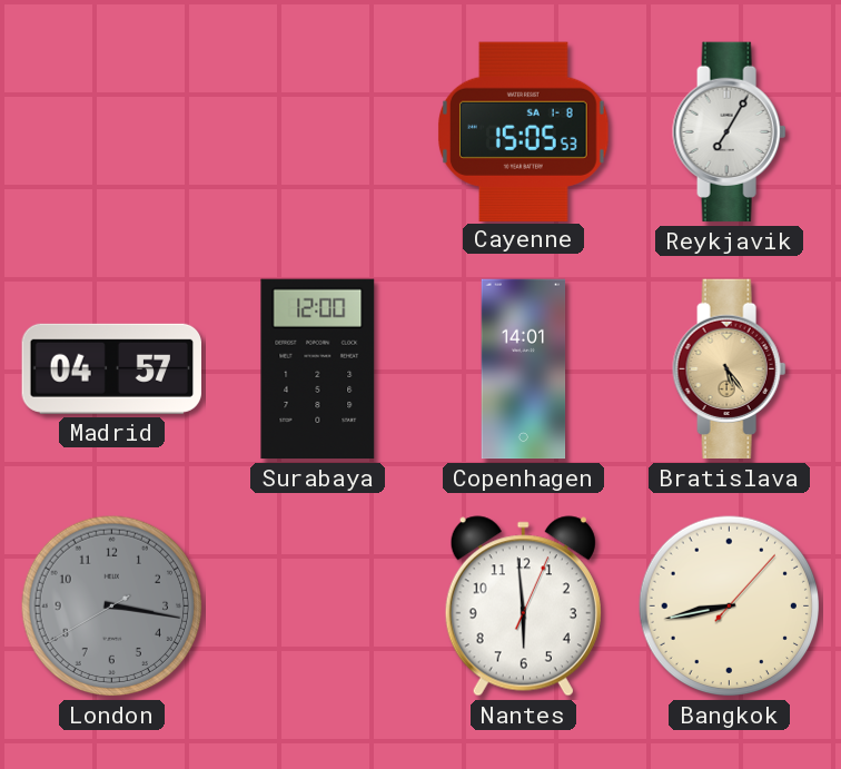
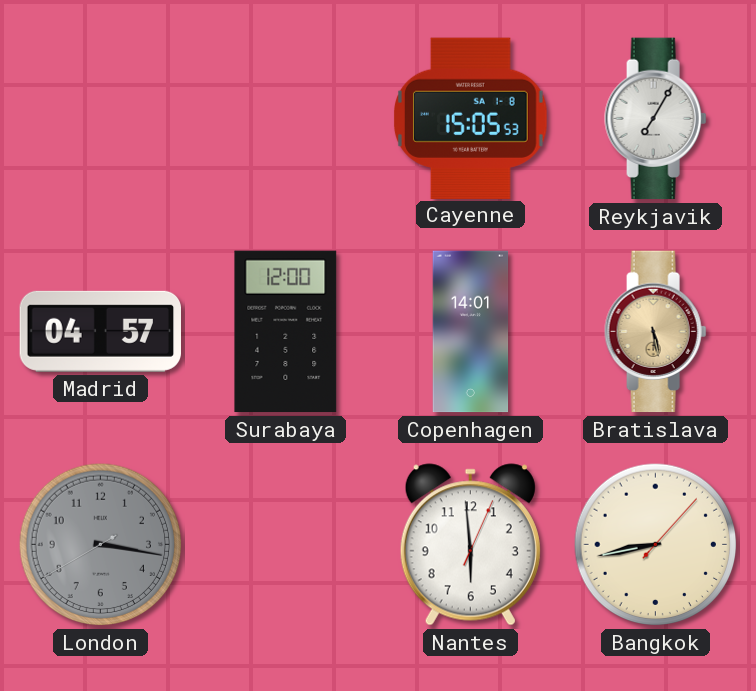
Bratislava: 5:24 -> 5:28 (656, 332)
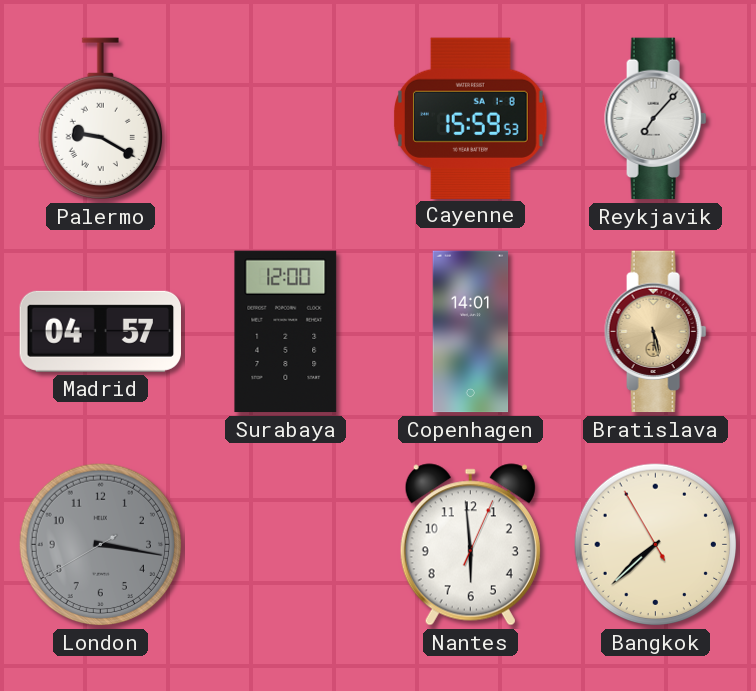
Palermo: none -> 9:20 (100, 119)
Cayenne: 15:05 -> 15:59 (471, 118)
Reykjavik: 7:05 -> 7:07 (656, 119)
Bangkok: 8:43 -> 7:37 (656, 545)
